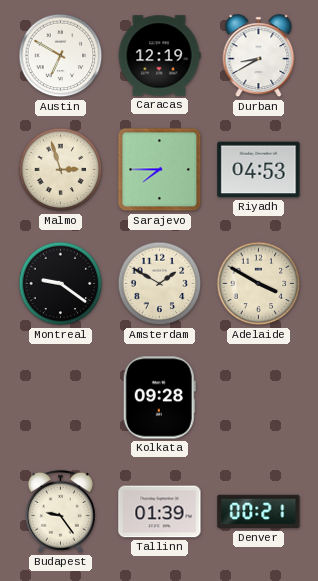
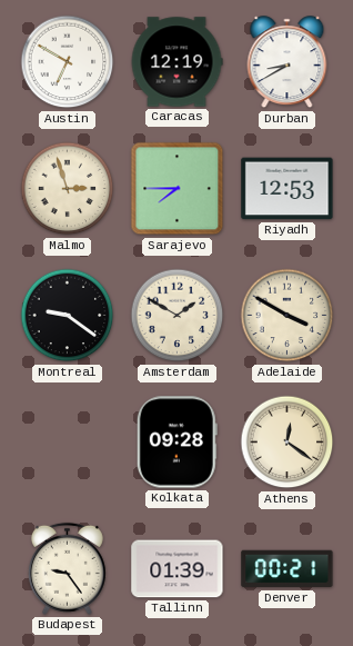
Riyadh: 04:53 -> 12:53 (288, 189)
Athens: none -> 12:21 (288, 443)
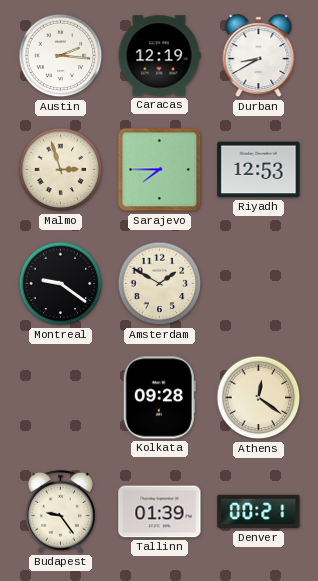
Austin: 6:50 -> 2:16 (61, 56)
Adelaide: 3:50 -> none (288, 316)
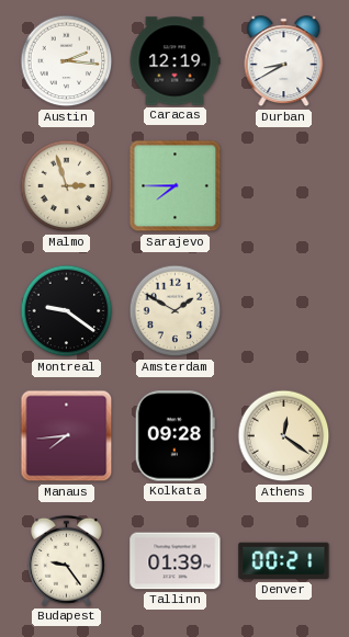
Riyadh: 12:53 -> none (259, 170)
Manaus: none -> 7:44 (67, 436)
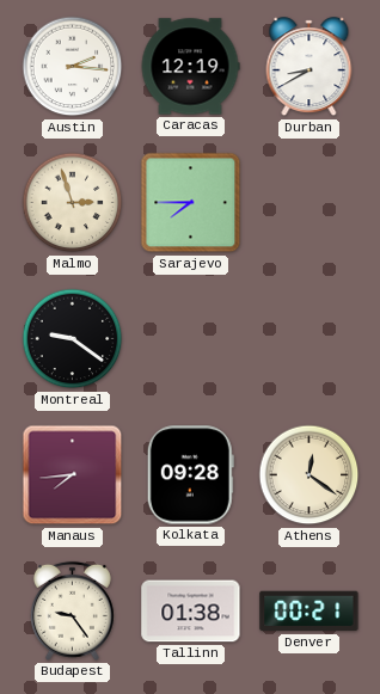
Amsterdam: 1:50 -> none (176, 311)
Tallinn: 01:39 -> 01:38 (191, 612)
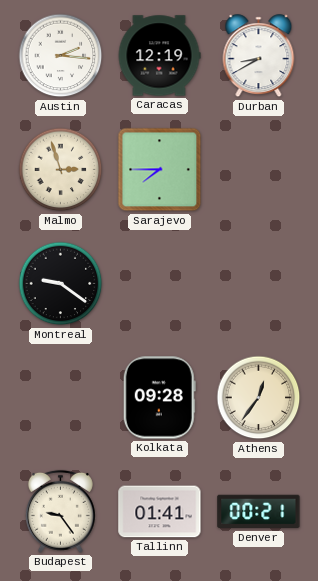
Manaus: 7:44 -> none (73, 475)
Athens: 12:21 -> 12:36 (259, 398)
Tallinn: 01:38 -> 01:41 (160, 512)
